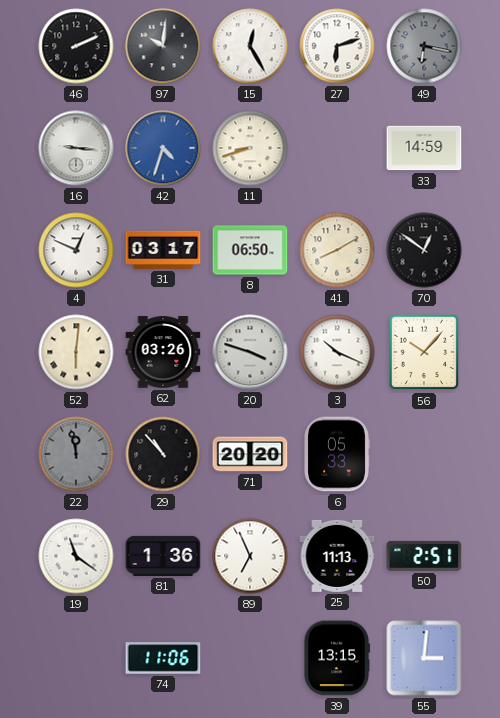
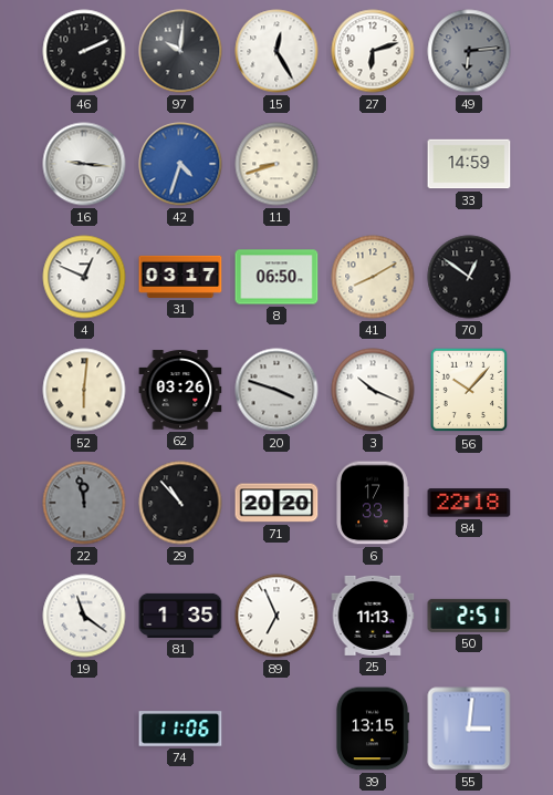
49: 6:17 -> 6:14 (469, 51)
6: 05:33 -> 17:33 (373, 503)
84: none -> 22:18 (469, 503)
81: 1:36 -> 1:35 (180, 616)
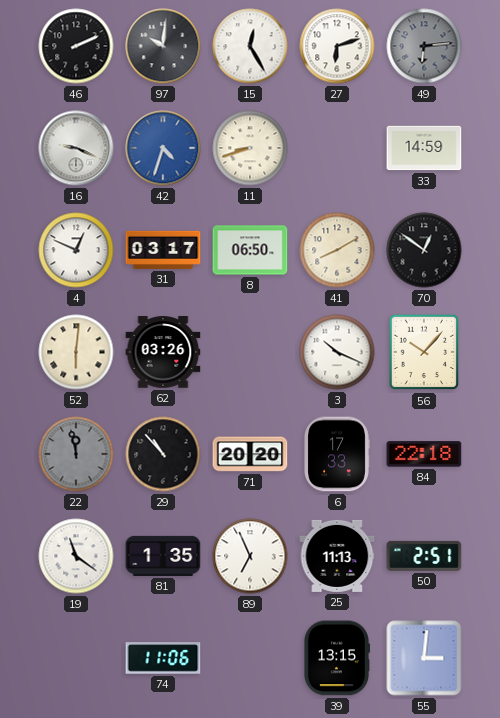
16: 9:16 -> 9:19 (76, 148)
20: 3:48 -> none (276, 390)
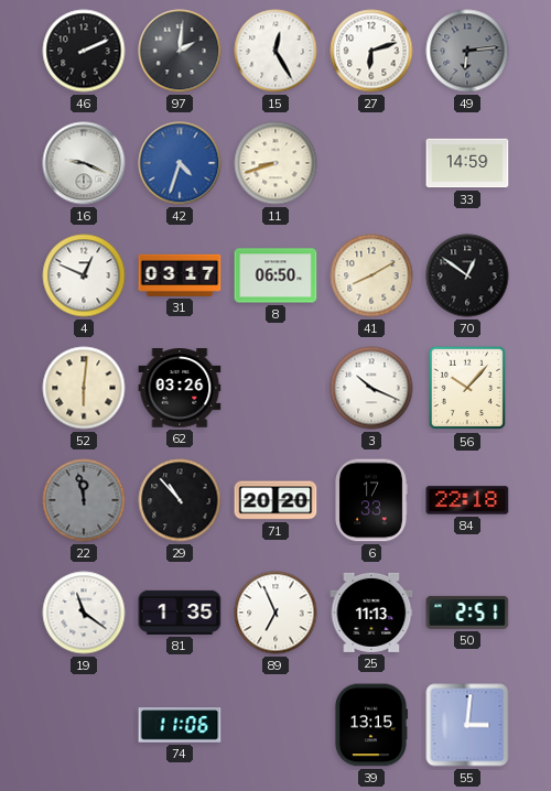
97: 10:01 -> 2:01 (180, 51)
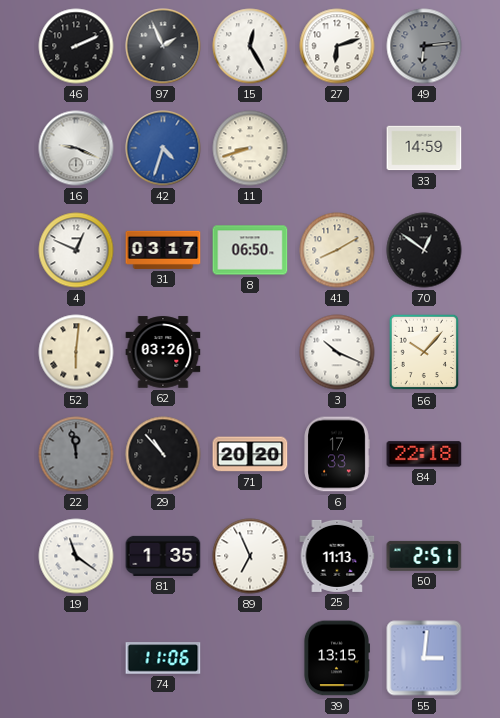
97: 2:01 -> 1:56 (163, 46)
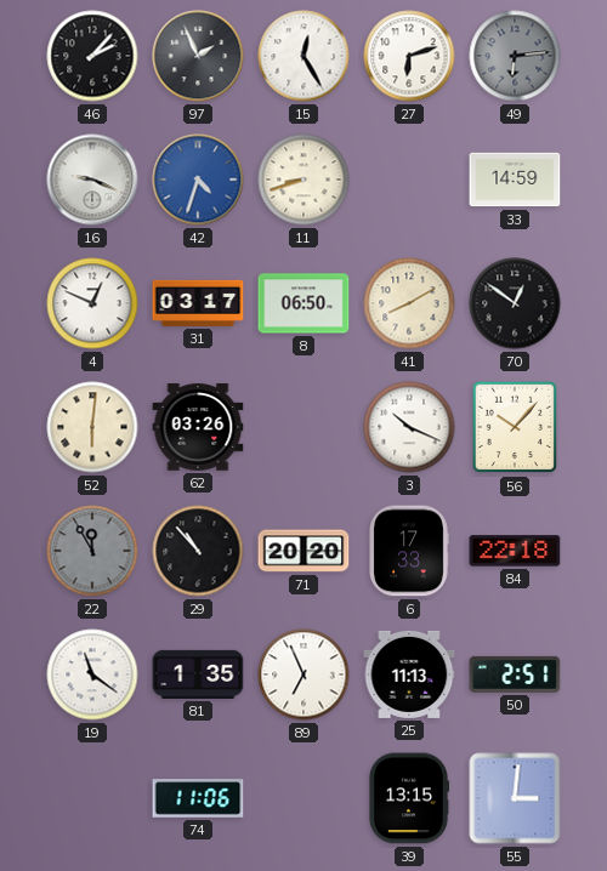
46: 2:11 -> 2:07 (92, 56)
22: 11:58 -> 11:55 (92, 551)
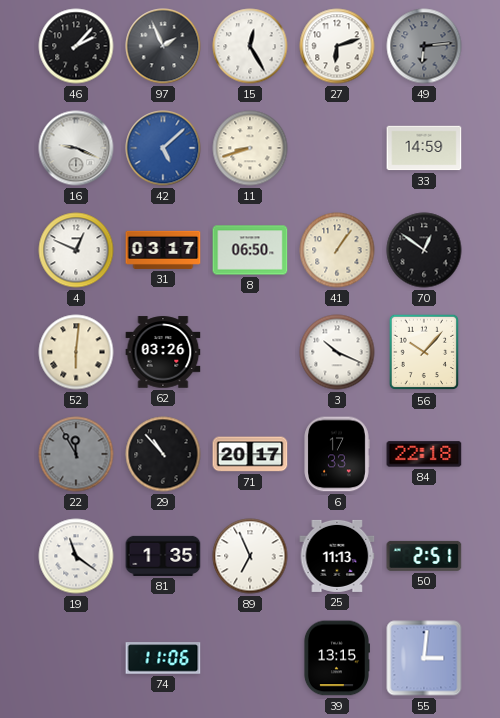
42: 4:33 -> 5:08 (163, 148)
41: 8:10 -> 1:06 (337, 250)
71: 20:20 -> 20:17 (250, 454)
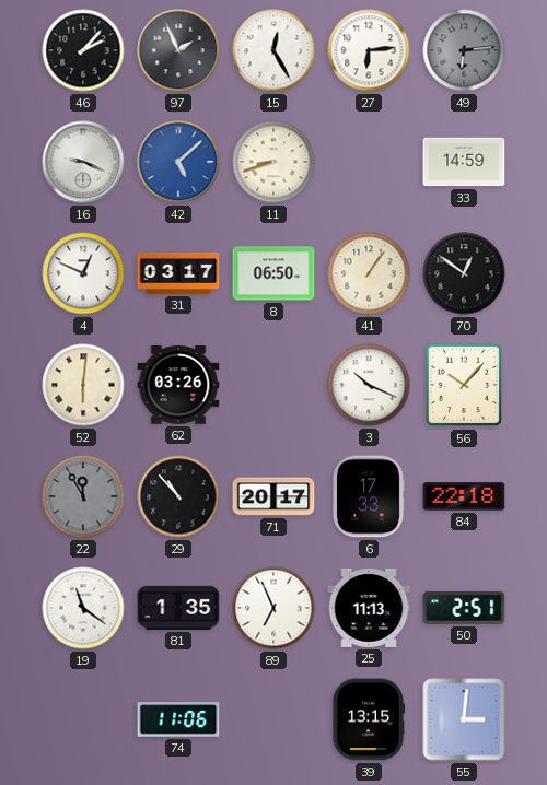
27: 6:12 -> 6:14 (369, 50)
